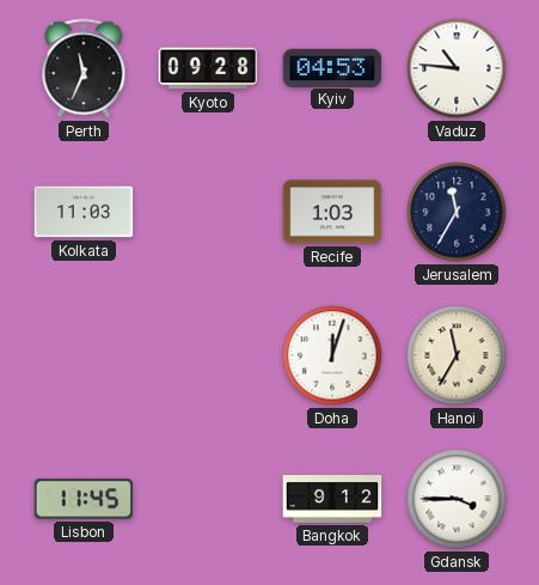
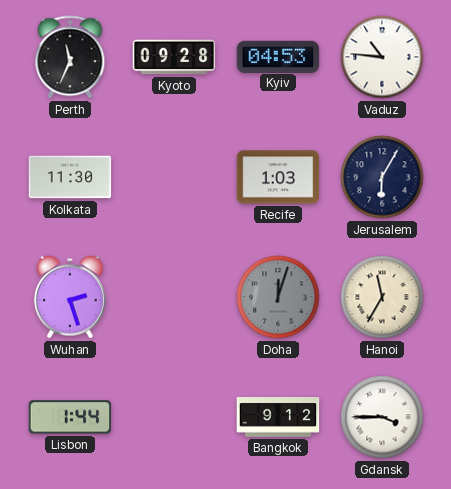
Kolkata: 11:03 -> 11:30 (70, 177)
Jerusalem: 11:35 -> 6:05 (382, 177)
Wuhan: none -> 2:27 (70, 297)
Doha dial: white -> grey (278, 297)
Lisbon: 11:45 -> 1:44 (70, 417)
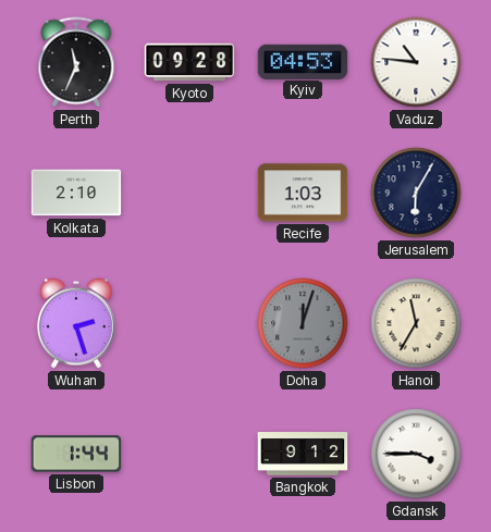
Kolkata: 11:30 -> 2:10 (76, 193)
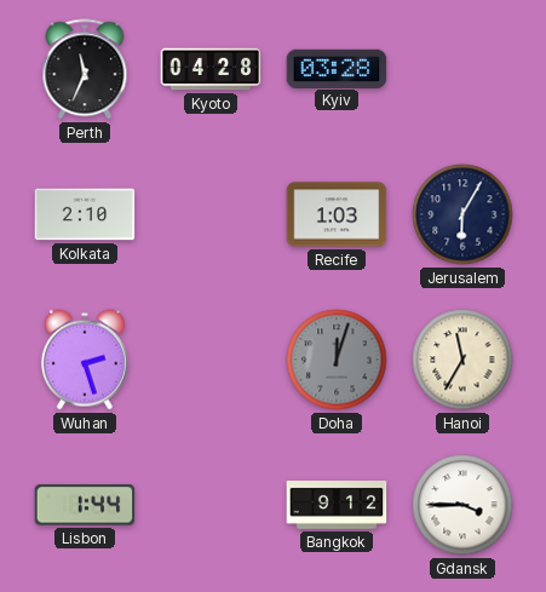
Kyoto: 09:28 -> 04:28 (211, 69)
Kyiv: 04:53 -> 03:28 (337, 68)
Vaduz: 10:46 -> none (416, 62)
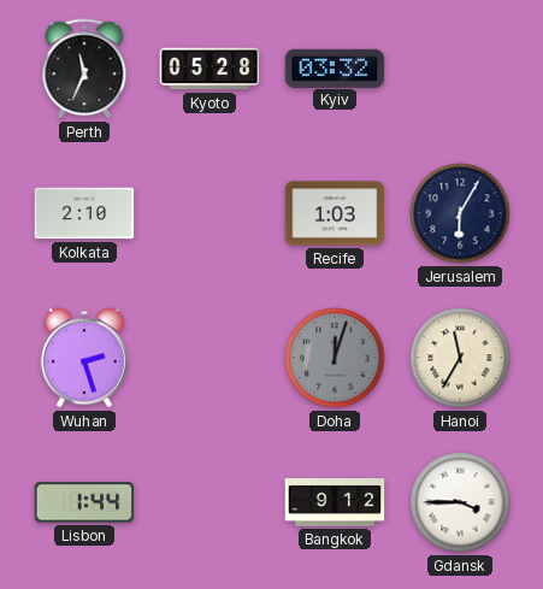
Kyoto: 04:28 -> 05:28 (209, 69)
Kyiv: 03:28 -> 03:32 (335, 67)
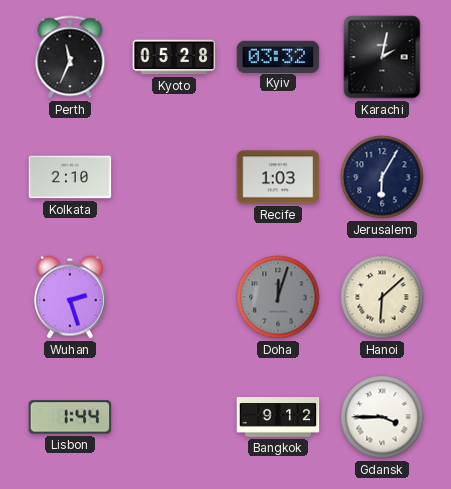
Karachi: none -> 2:02 (382, 57)
Hanoi: 11:35 -> 6:08 (382, 297)
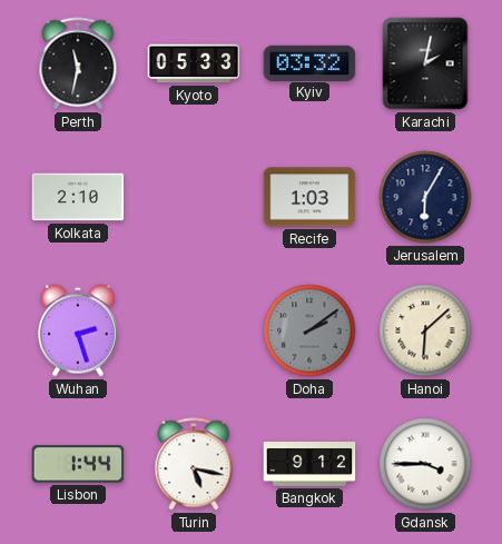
Perth: 11:34 -> 11:32 (78, 63)
Kyoto: 05:28 -> 05:33 (194, 63)
Doha: 12:03 -> 2:09 (309, 330)
Turin: none -> 5:17 (194, 464)
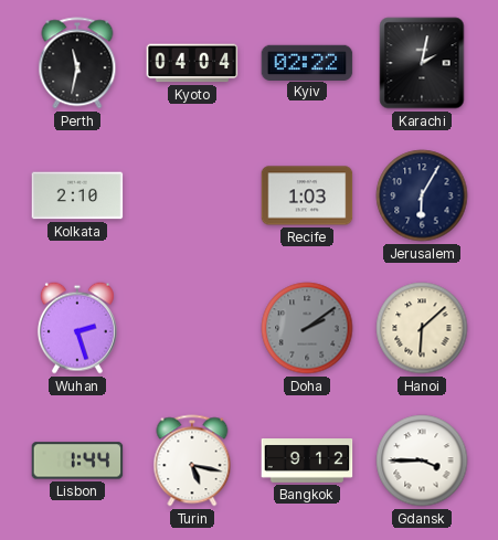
Kyoto: 05:33 -> 04:04 (192, 63)
Kyiv: 03:32 -> 02:22 (307, 62)
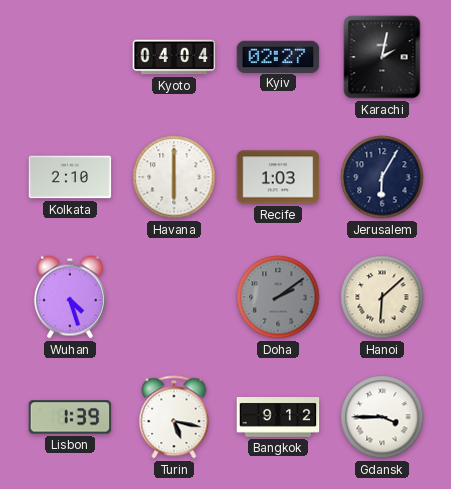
Perth: 11:32 -> none (77, 63)
Kyiv: 02:22 -> 02:27 (278, 56)
Havana: none -> 6:00 (174, 177)
Wuhan: 2:27 -> 4:27 (70, 297)
Lisbon: 1:44 -> 1:39 (70, 417)
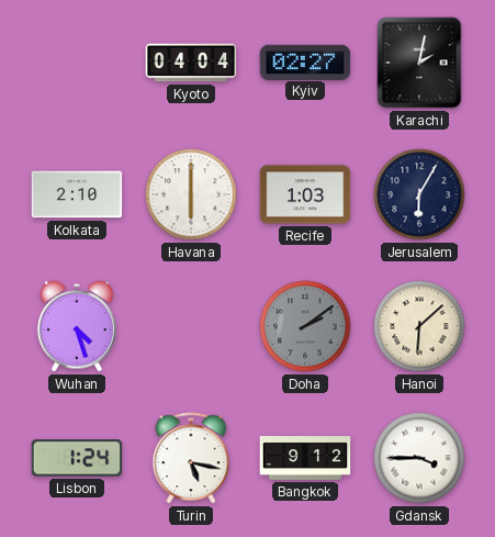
Lisbon: 1:39 -> 1:24 (77, 458)
